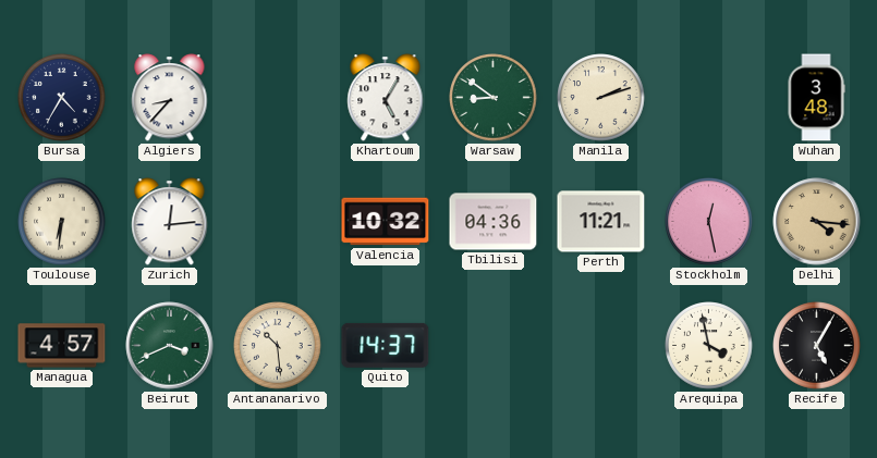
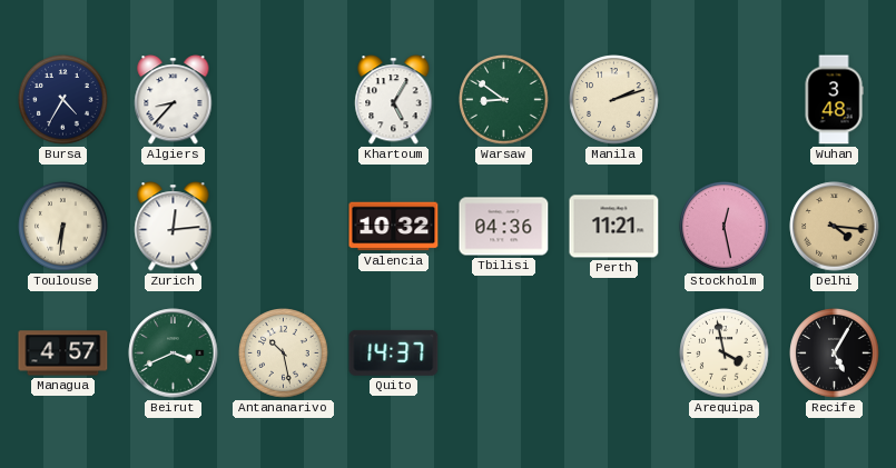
Antananarivo: 10:29 -> 10:28 (284, 354)
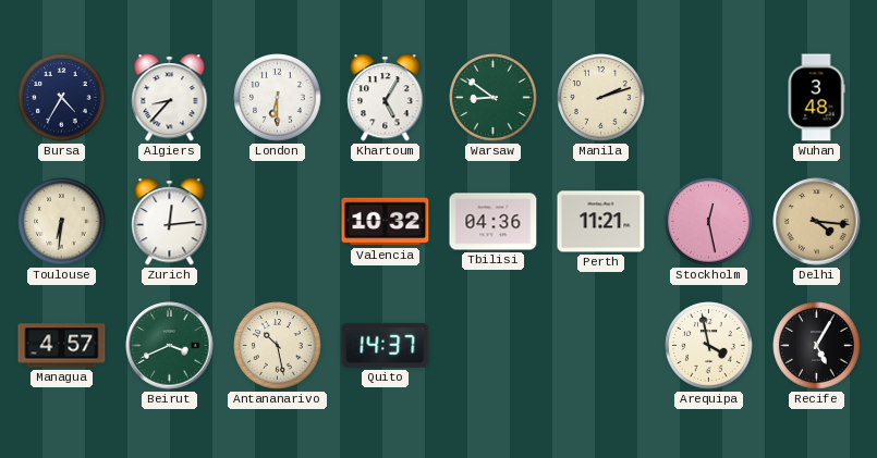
London: none -> 6:30 (278, 98)
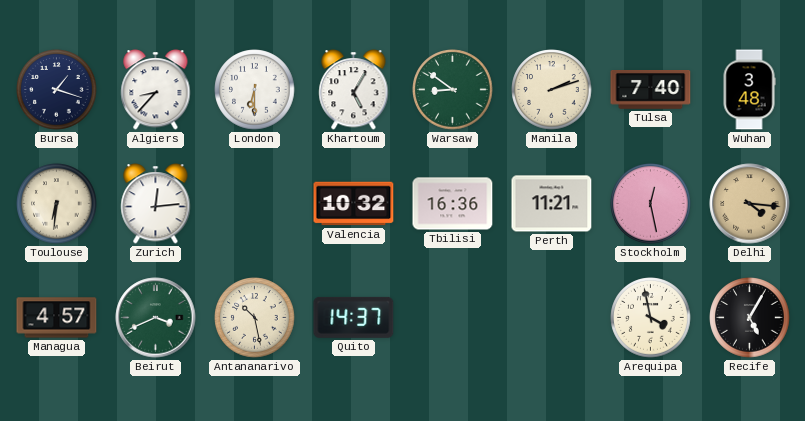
Bursa: 4:35 -> 1:18 (57, 90)
Tulsa: none -> 7:40 (651, 90)
Tbilisi: 04:36 -> 16:36 (453, 204)
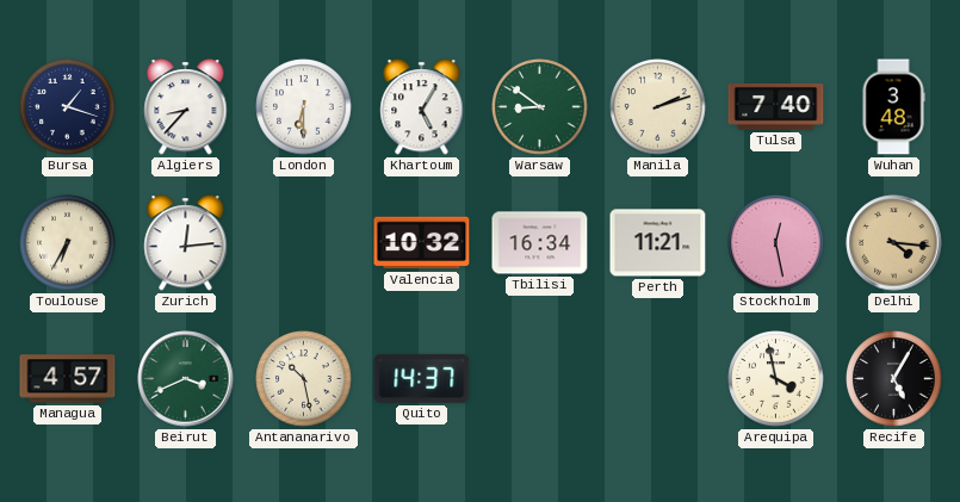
Toulouse: 6:31 -> 6:35 (68, 243)
Tbilisi: 16:36 -> 16:34 (540, 243)
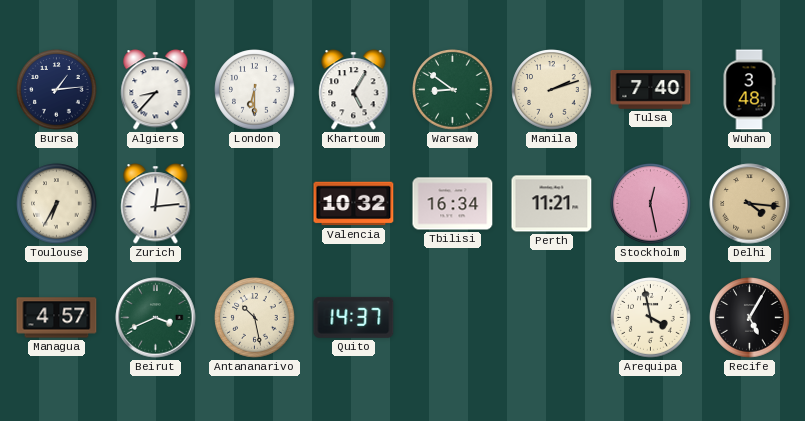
Bursa: 1:18 -> 1:14 (57, 90)
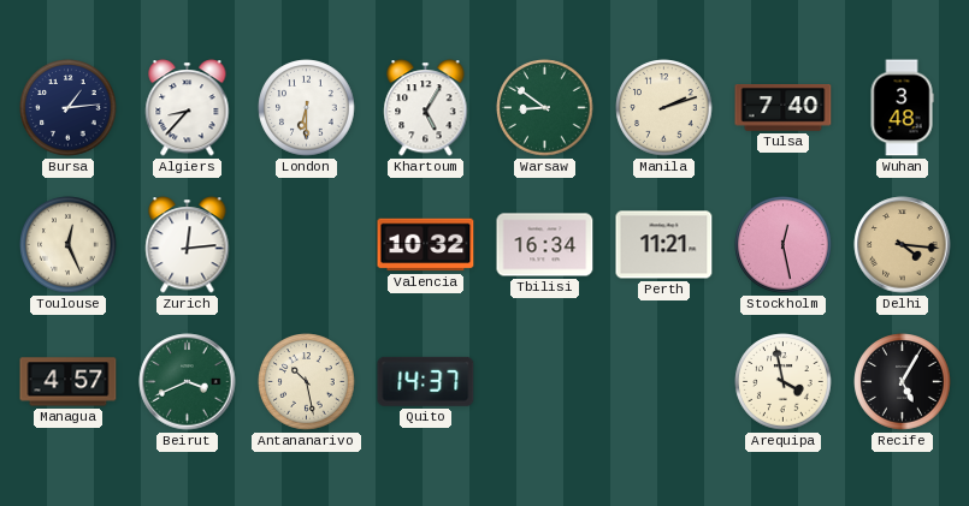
Toulouse: 6:35 -> 12:26 (69, 245)
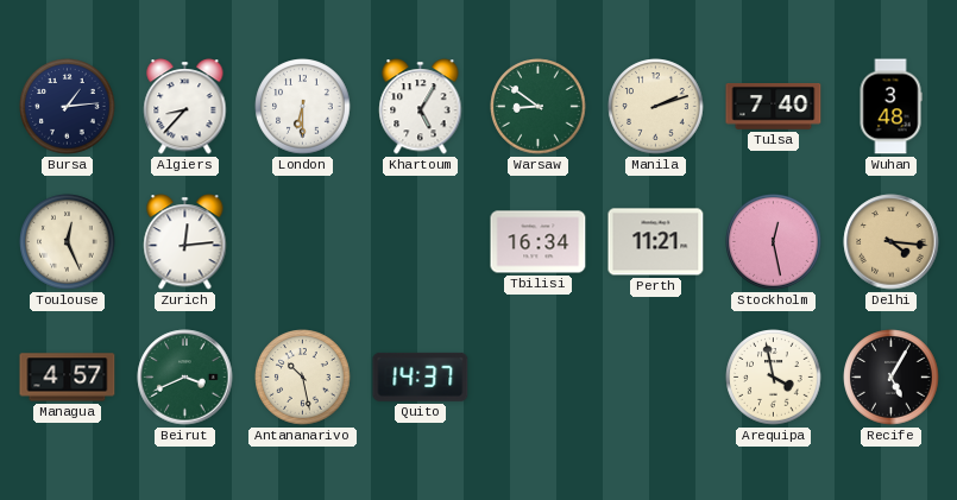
Valencia: 10:32 -> none (426, 245)
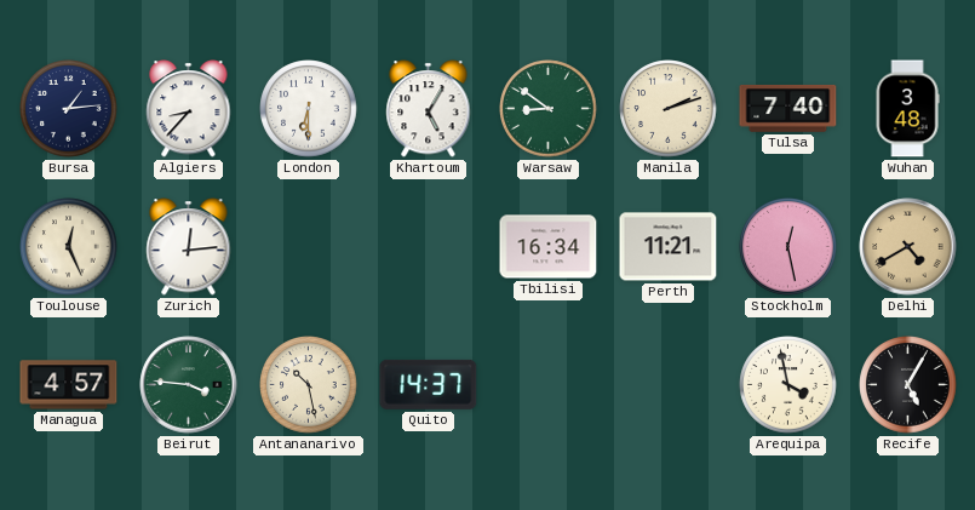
Delhi: 4:16 -> 4:40 (908, 247)
Beirut: 3:41 -> 3:46 (189, 385)
